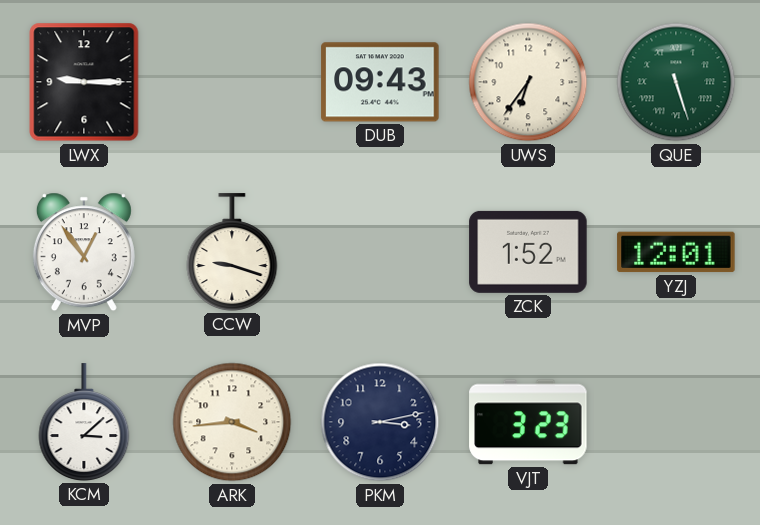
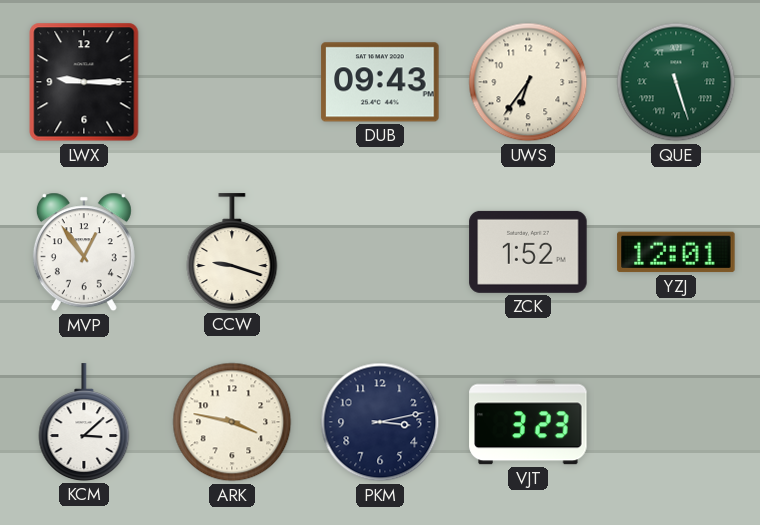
ARK: 3:44 -> 3:47 (232, 422)
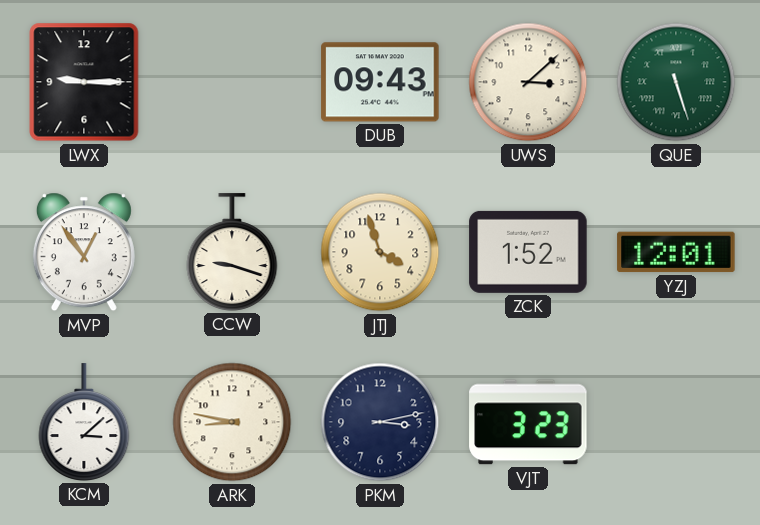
UWS: 6:36 -> 3:08 (528, 82)
JTJ: none -> 3:57 (380, 252)
ARK: 3:47 -> 8:47 (232, 422)
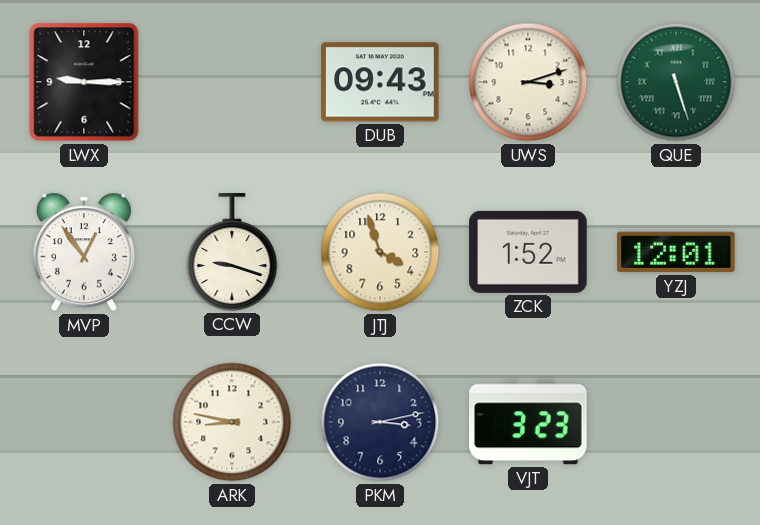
UWS: 3:08 -> 3:12 (528, 82)
KCM: 3:08 -> none (84, 422)
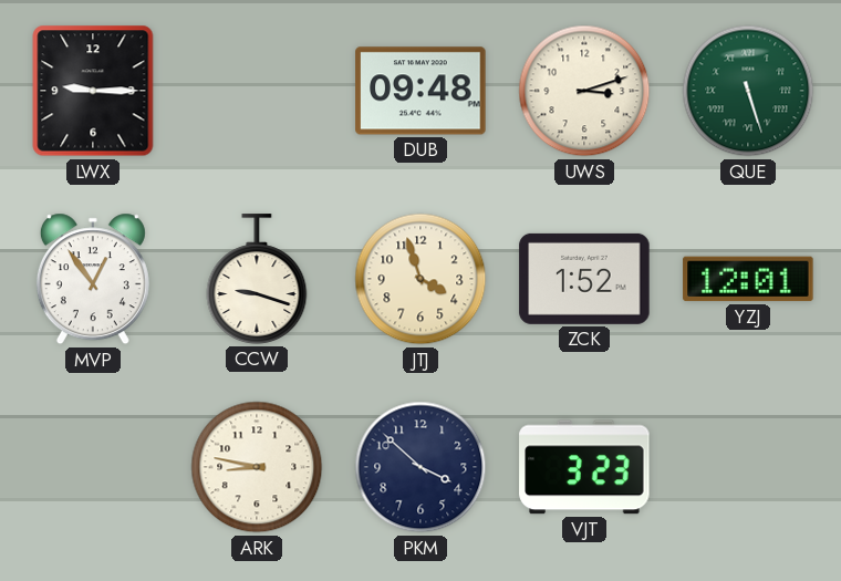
DUB: 09:43 -> 09:48 (420, 91)
PKM: 3:13 -> 3:52 (420, 467)
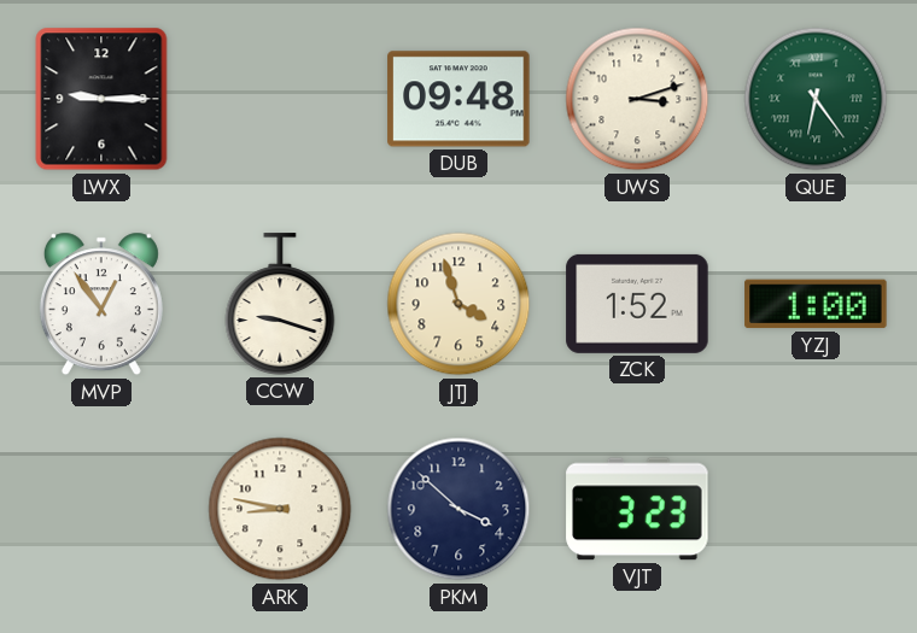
QUE: 5:27 -> 6:24 (816, 99)
YZJ: 12:01 -> 1:00 (816, 304)
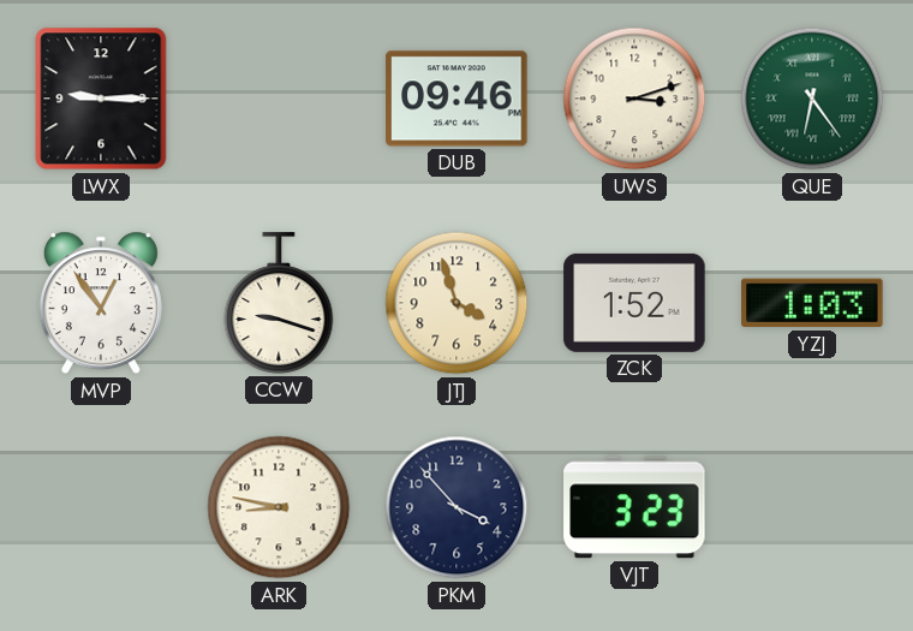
DUB: 09:48 -> 09:46 (456, 99)
YZJ: 1:00 -> 1:03 (812, 303)
PKM: 3:52 -> 3:53 (456, 507)
